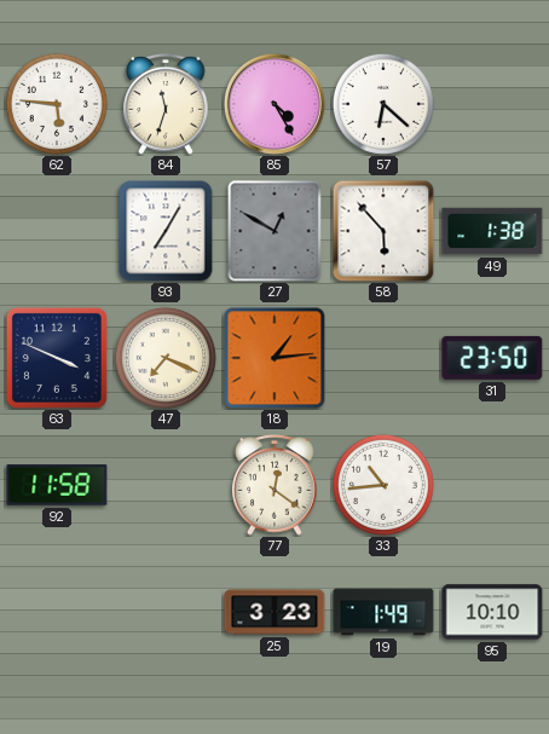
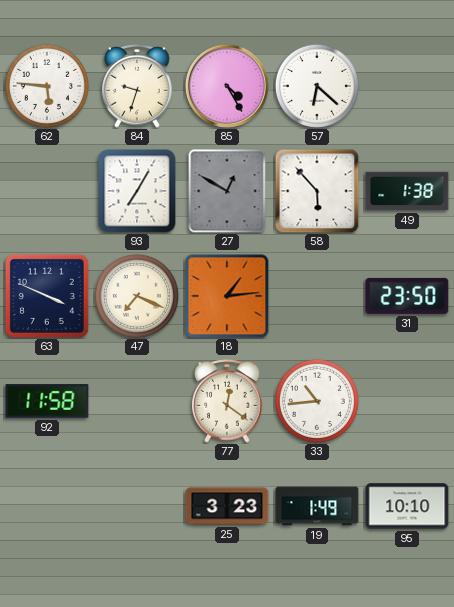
84: 11:33 -> 9:33 (137, 87)
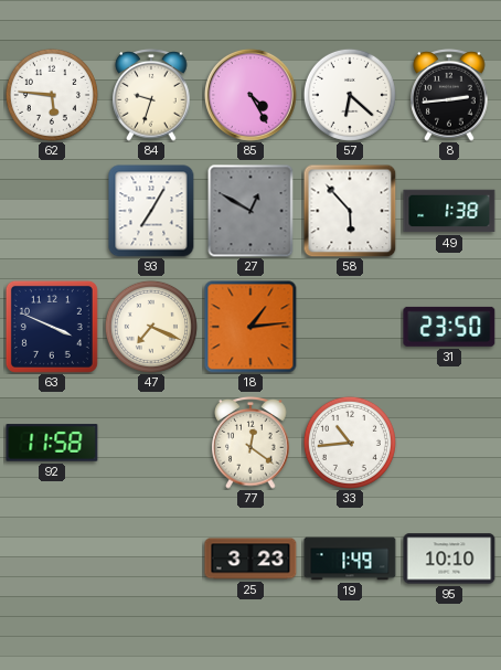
8: none -> 2:44 (449, 96)
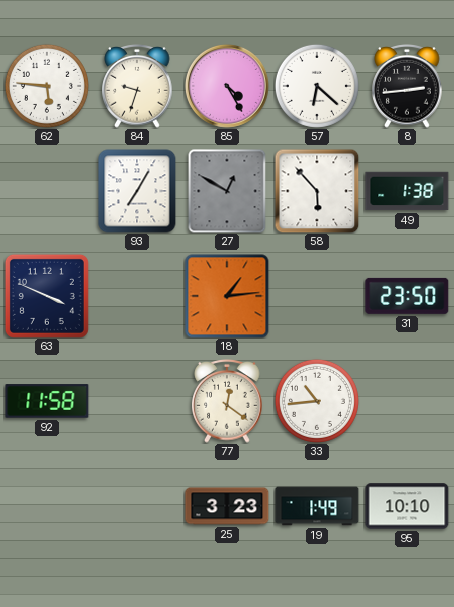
47: 7:19 -> none (151, 327)
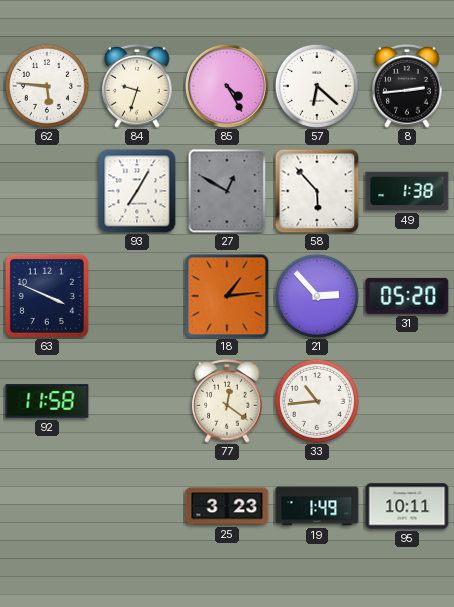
21: none -> 2:53 (317, 296)
31: 23:50 -> 05:20 (407, 296)
95: 10:10 -> 10:11 (407, 506)
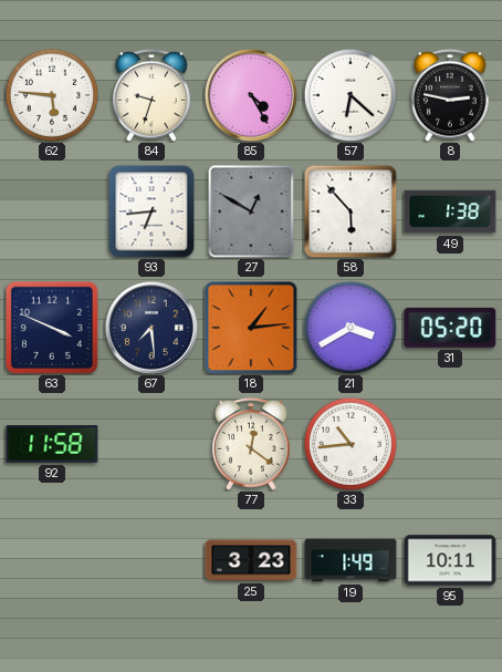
8: 2:44 -> 2:47 (450, 96)
93: 7:05 -> 6:44 (151, 211)
67: none -> 7:29 (151, 328)
21: 2:53 -> 3:40 (351, 328)
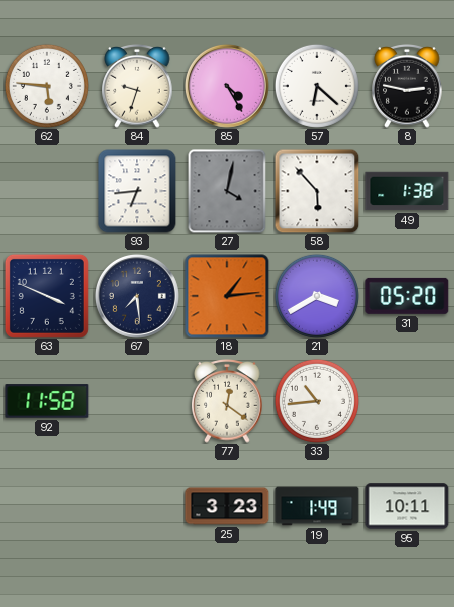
27: 12:50 -> 4:02 (227, 191)
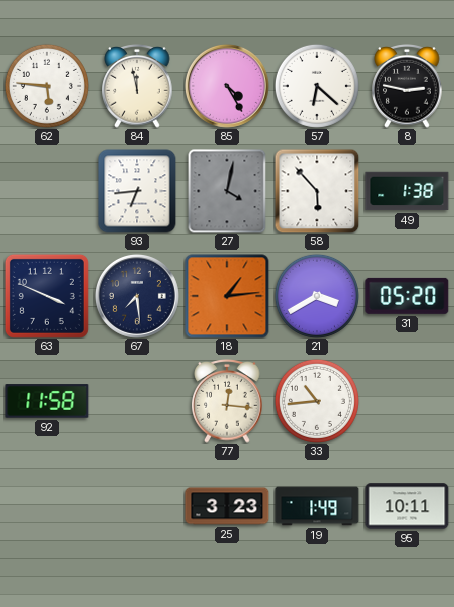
84: 9:33 -> 11:58 (137, 87)
77: 12:21 -> 12:16 (227, 402)
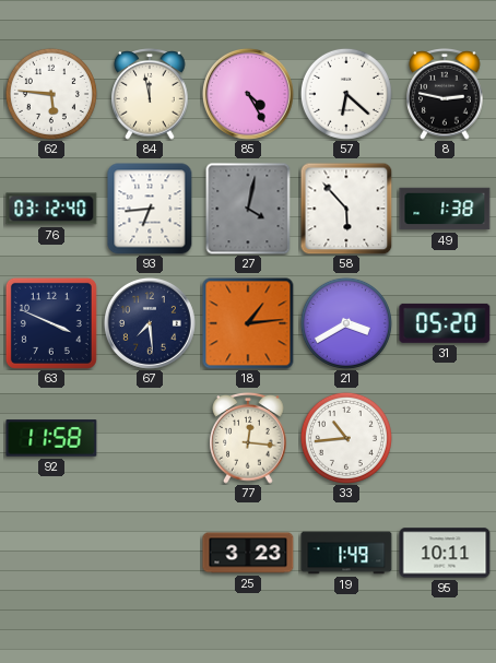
76: none -> 03:12 (51, 209)
